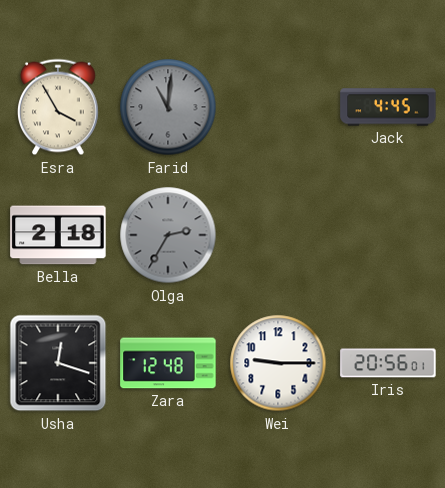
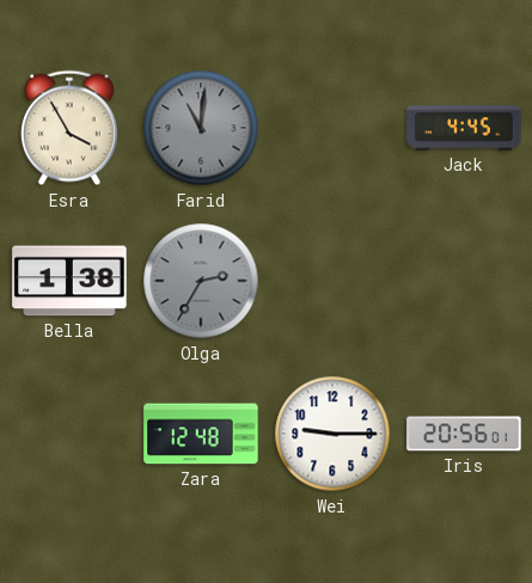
Bella: 2:18 -> 1:38 (69, 281)
Usha: 12:18 -> none (58, 363)
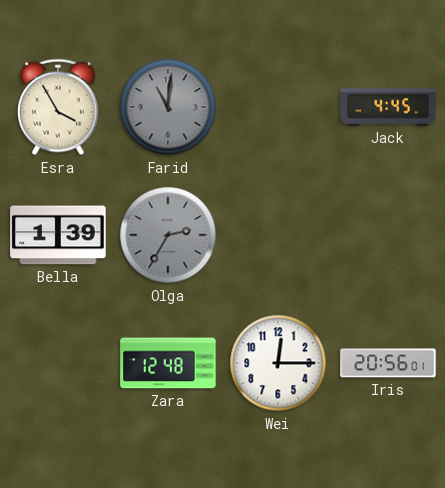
Bella: 1:38 -> 1:39 (58, 235)
Wei: 9:15 -> 12:15 (278, 363)
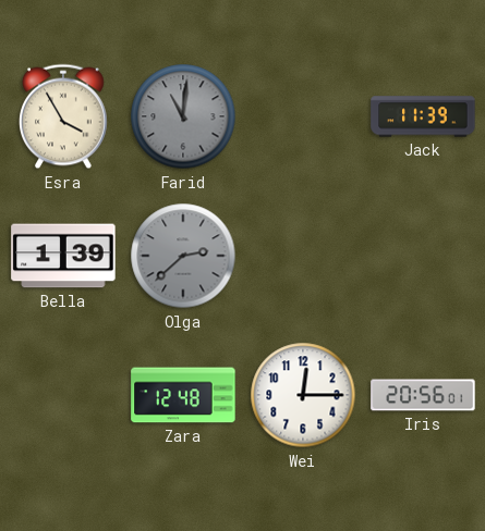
Jack: 4:45 -> 11:39 (423, 116)
Olga: 2:35 -> 2:38 (183, 256)
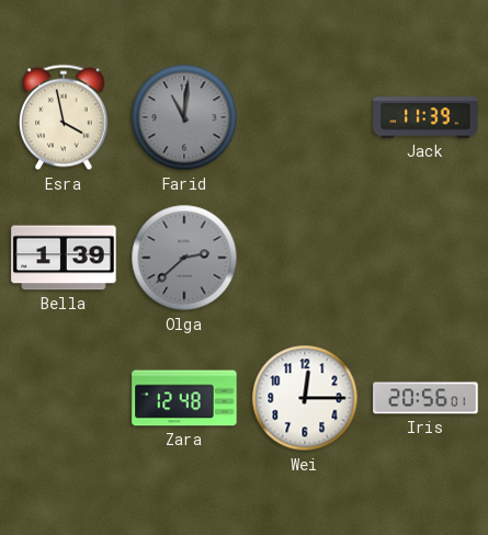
Esra: 3:55 -> 3:58 (65, 117)
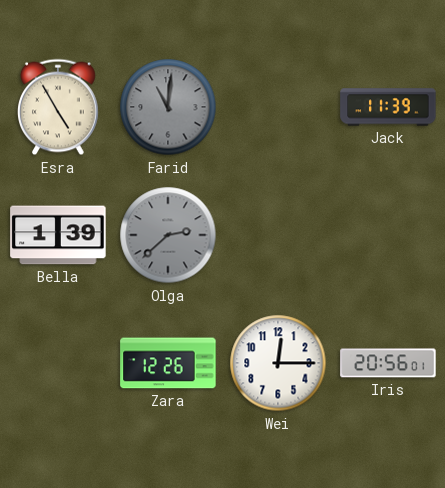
Esra: 3:58 -> 4:55 (59, 107)
Zara: 12:48 -> 12:26 (168, 363)
